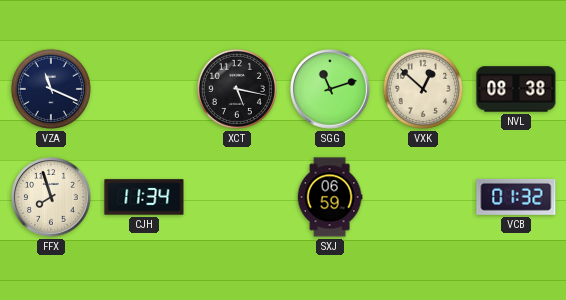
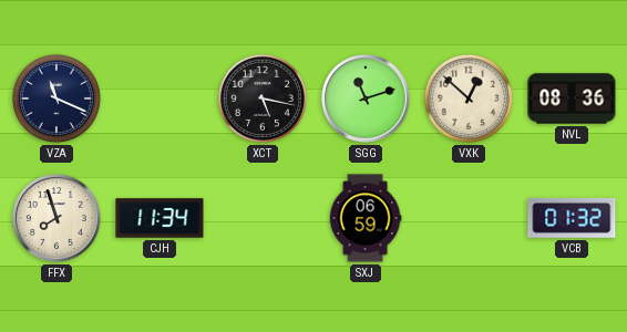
NVL: 08:38 -> 08:36 (572, 98)
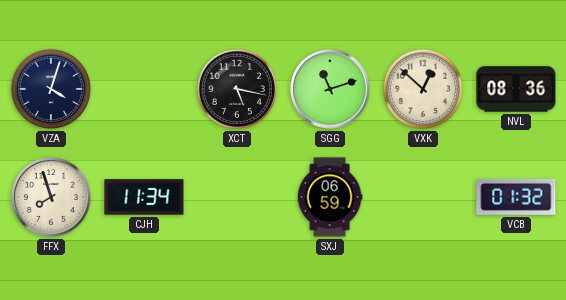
VZA: 11:19 -> 4:03 (51, 89)
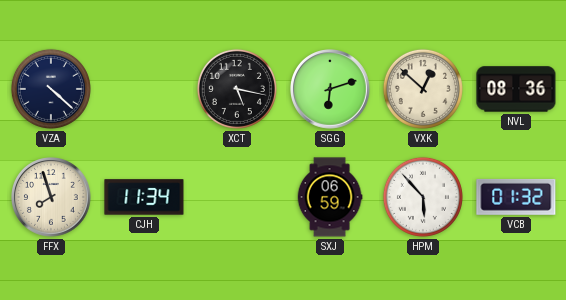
VZA: 4:03 -> 4:22 (51, 89)
SGG: 11:12 -> 6:12 (331, 90)
HPM: none -> 5:53 (423, 197)
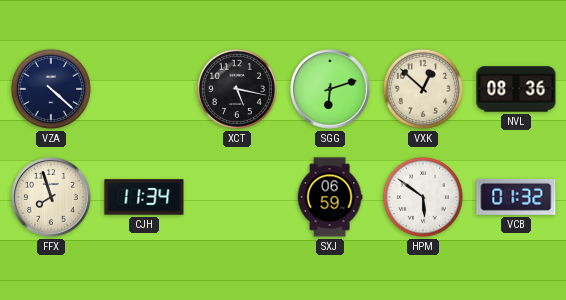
HPM: 5:53 -> 5:51 (423, 197)
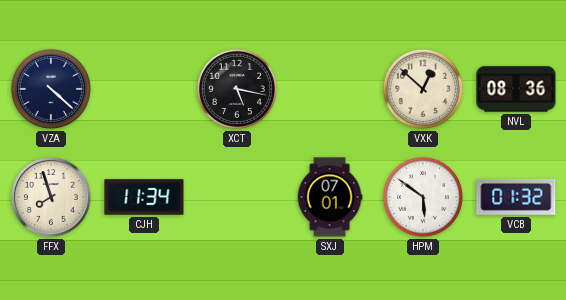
SGG: 6:12 -> none (331, 90)
SXJ: 06:59 -> 07:01 (330, 197)
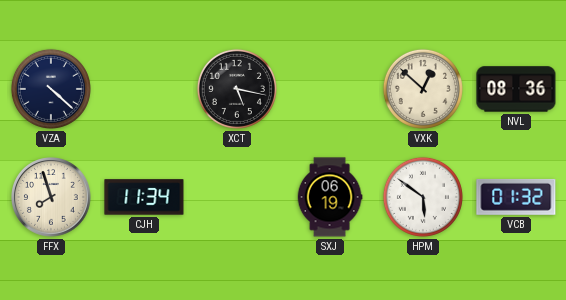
SXJ: 07:01 -> 06:19 (330, 197)
